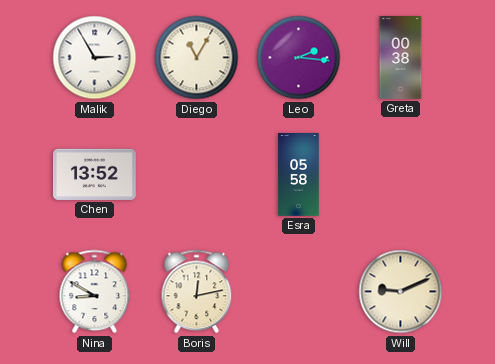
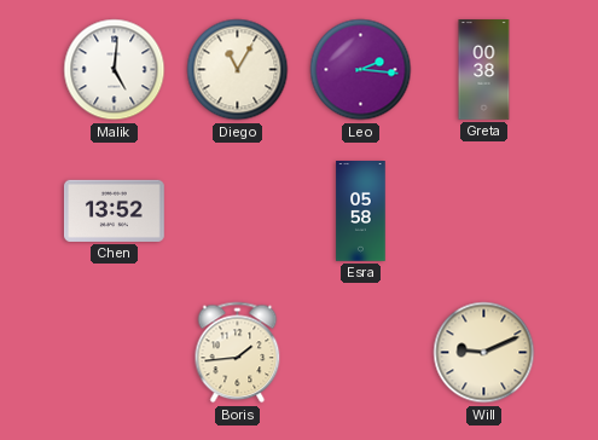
Malik: 2:55 -> 5:01 (115, 70)
Nina: 8:50 -> none (95, 292)
Boris: 12:13 -> 1:44 (238, 353)
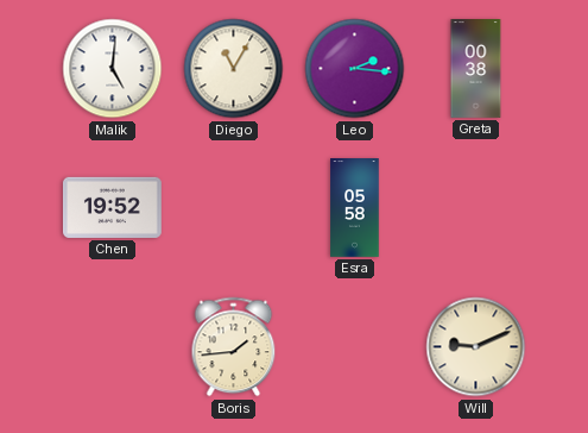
Chen: 13:52 -> 19:52 (112, 207)
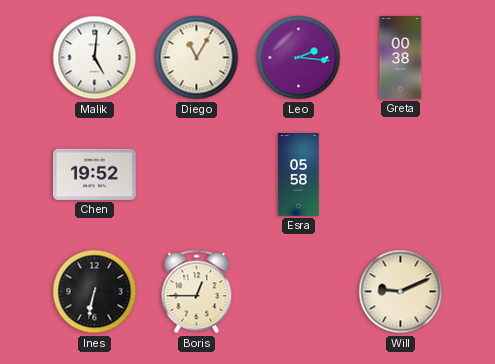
Ines: none -> 6:32 (95, 292)
Boris: 1:44 -> 12:45 (197, 292)
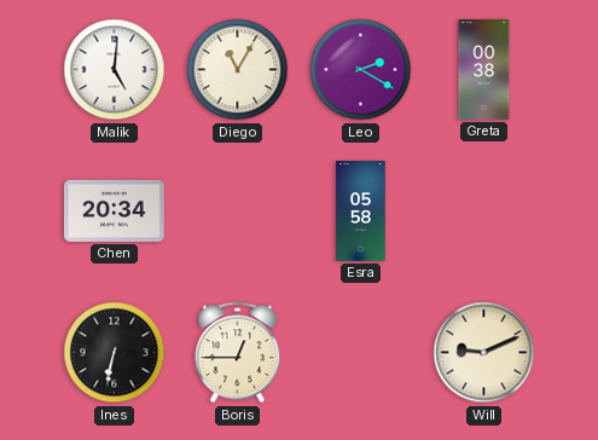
Leo: 2:16 -> 2:20 (361, 70)
Chen: 19:52 -> 20:34 (114, 210)
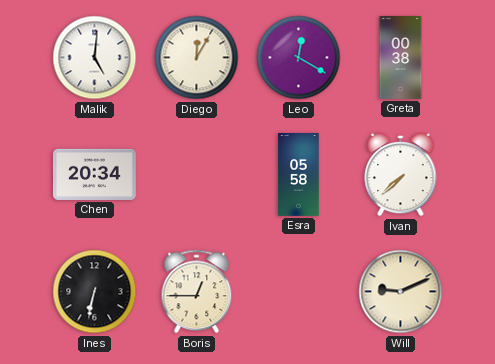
Diego: 11:05 -> 12:05 (197, 58)
Leo: 2:20 -> 12:20 (299, 58)
Ivan: none -> 7:38 (401, 175)
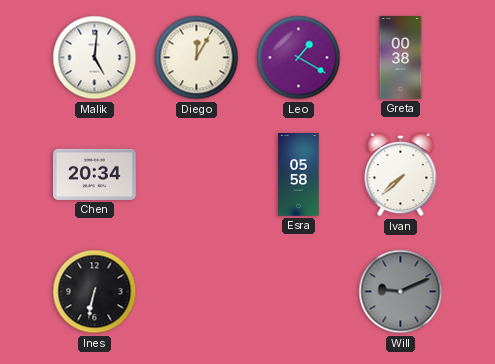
Leo: 12:20 -> 1:20 (299, 58)
Boris: 12:45 -> none (197, 292)
Will dial: cream -> grey (401, 292)
